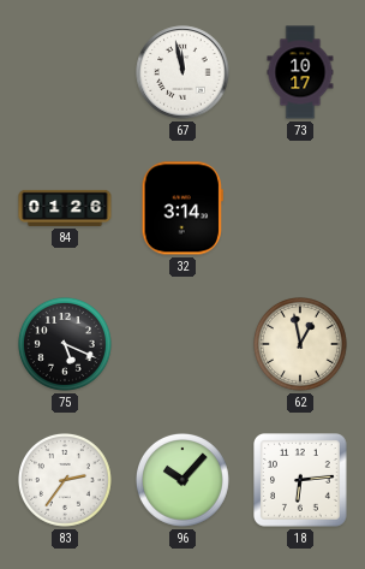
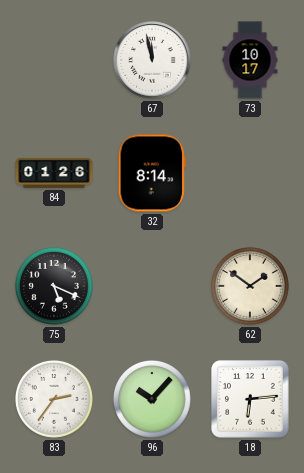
32: 3:14 -> 8:14 (152, 173)
62: 12:58 -> 1:51 (250, 286)
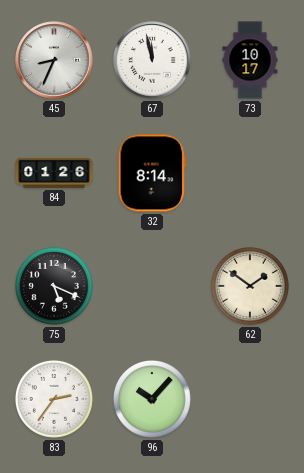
45: none -> 8:34 (54, 60)
18: 6:14 -> none (251, 400)
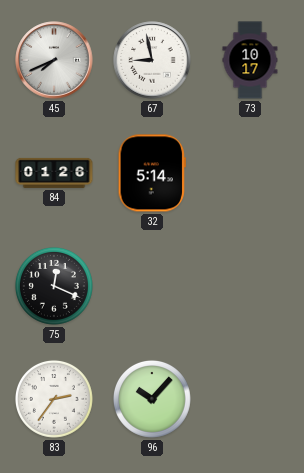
45: 8:34 -> 7:41 (54, 60)
67: 11:58 -> 8:58 (152, 60)
32: 8:14 -> 5:14 (152, 173)
75: 5:19 -> 12:19 (54, 286)
62: 1:51 -> none (250, 286)
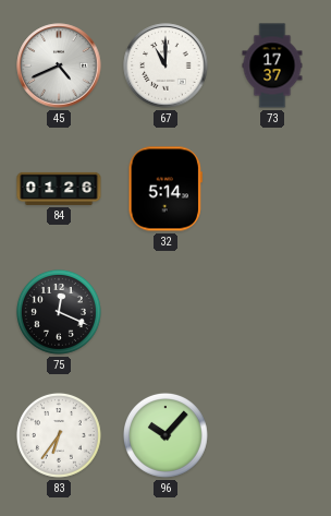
45: 7:41 -> 4:41 (59, 65)
67: 8:58 -> 11:00 (165, 65)
73: 10:17 -> 17:37 (272, 65)
83: 2:36 -> 6:36 (59, 435)
